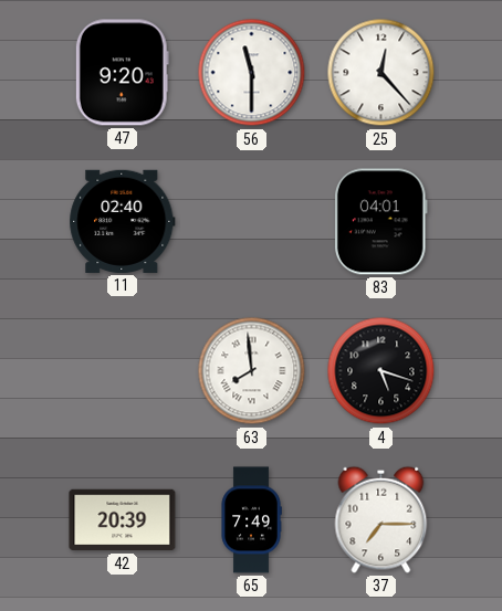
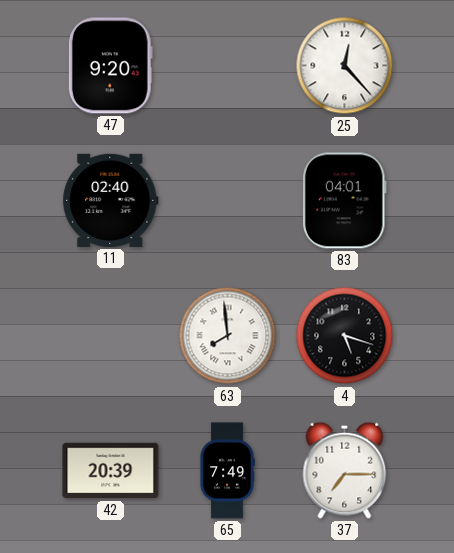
56: 11:30 -> none (252, 73)
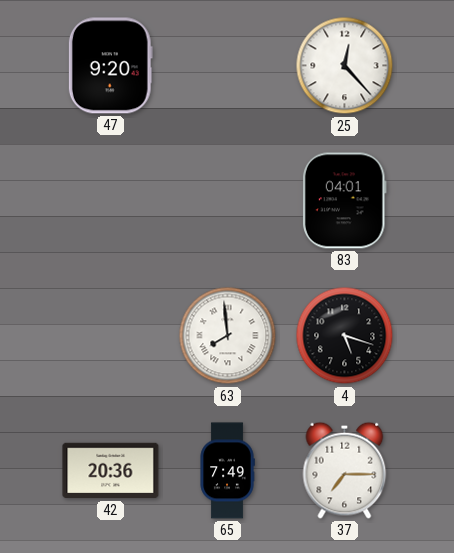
11: 02:40 -> none (111, 200)
42: 20:39 -> 20:36 (111, 471)
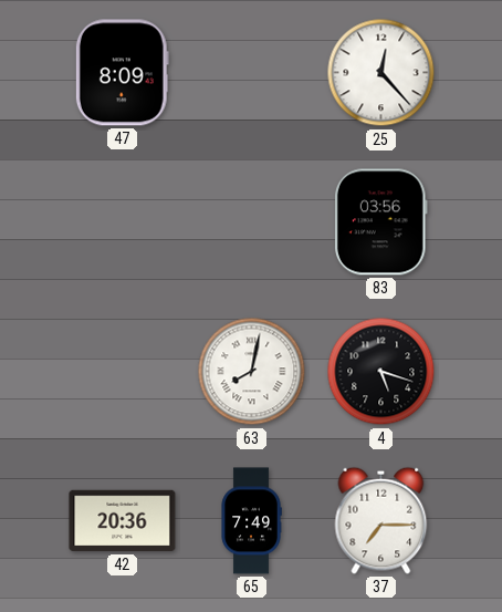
47: 9:20 -> 8:09 (122, 73)
83: 04:01 -> 03:56 (380, 222)
63: 7:59 -> 8:02 (252, 372)
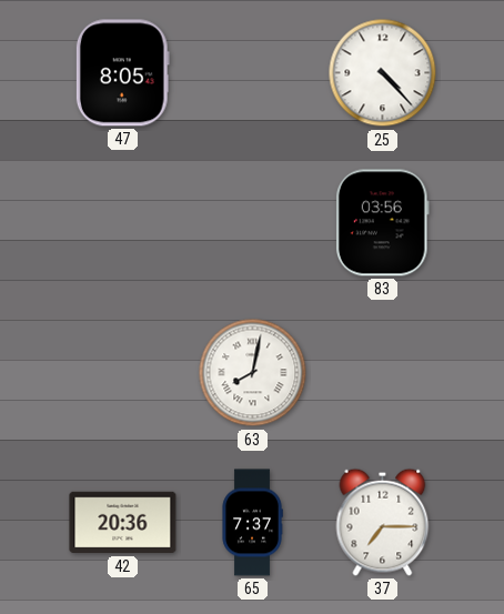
47: 8:09 -> 8:05 (122, 73)
25: 12:23 -> 4:23 (383, 73)
4: 5:18 -> none (381, 372)
65: 7:49 -> 7:37 (252, 523)
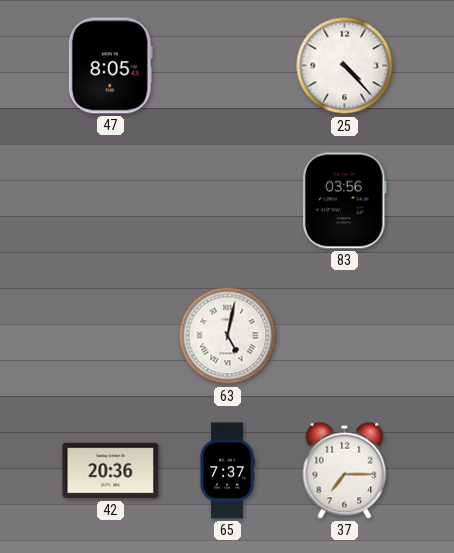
63: 8:02 -> 5:02 (228, 336)
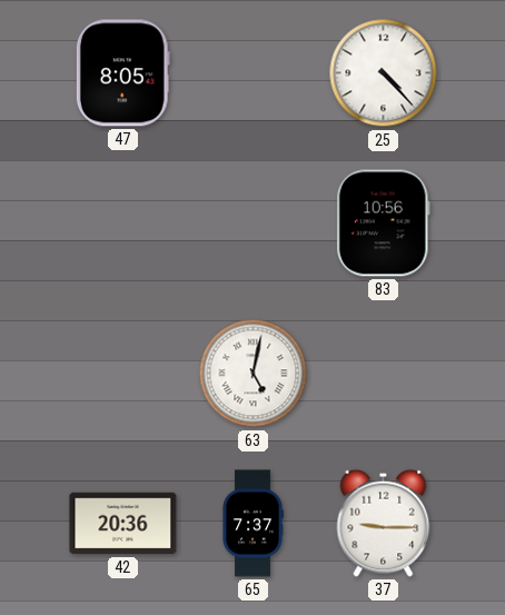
83: 03:56 -> 10:56 (383, 224)
37: 7:15 -> 9:15 (384, 523)
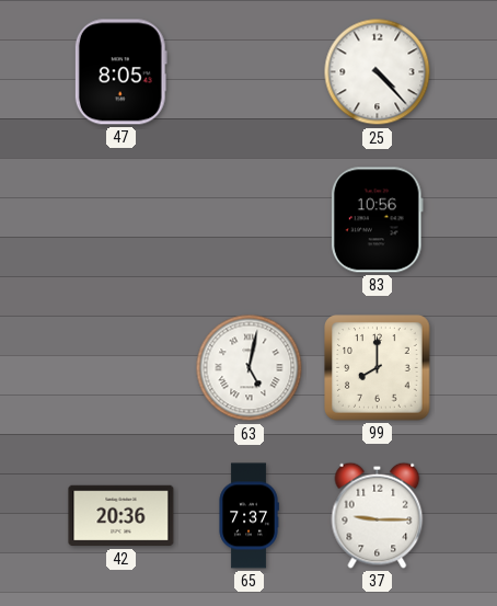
99: none -> 8:00 (378, 368)
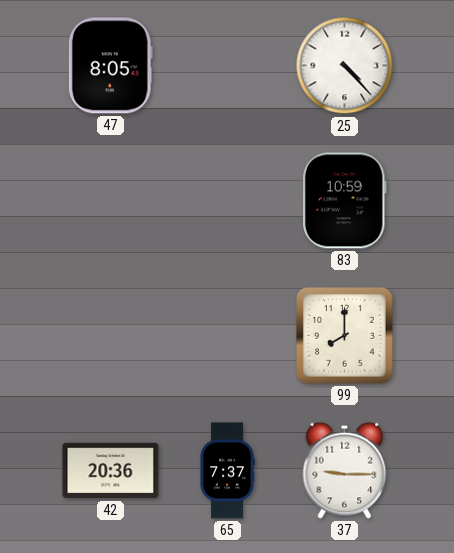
83: 10:56 -> 10:59 (344, 201)
63: 5:02 -> none (250, 368)
